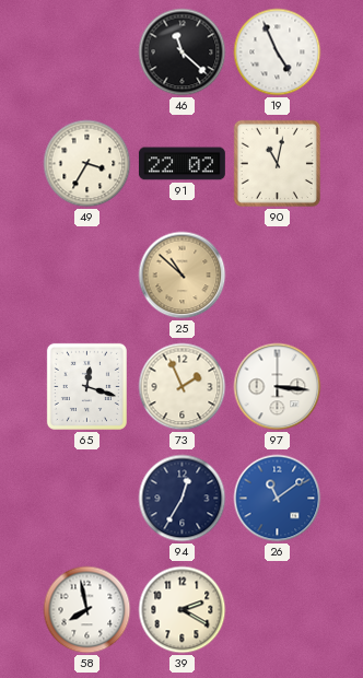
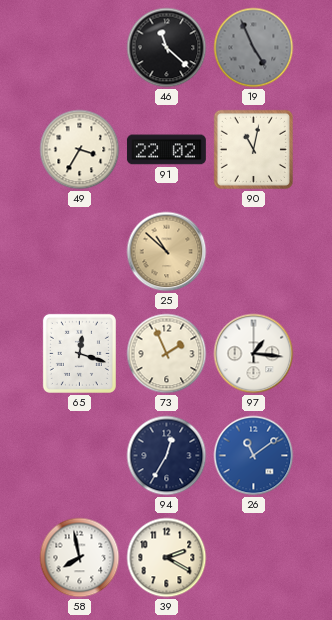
19 dial: white -> grey (254, 48)
97: 3:16 -> 1:16 (254, 354)
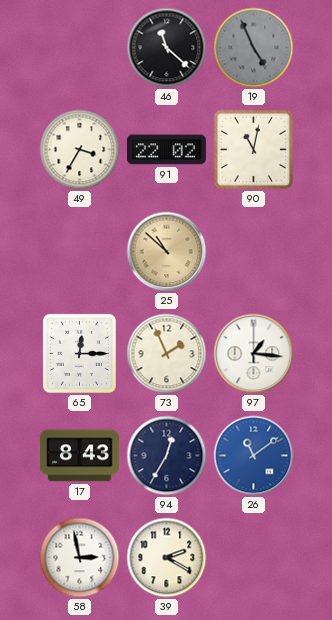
65: 12:18 -> 12:15 (79, 353)
17: none -> 8:43 (79, 456)
58: 7:58 -> 2:58 (80, 558)
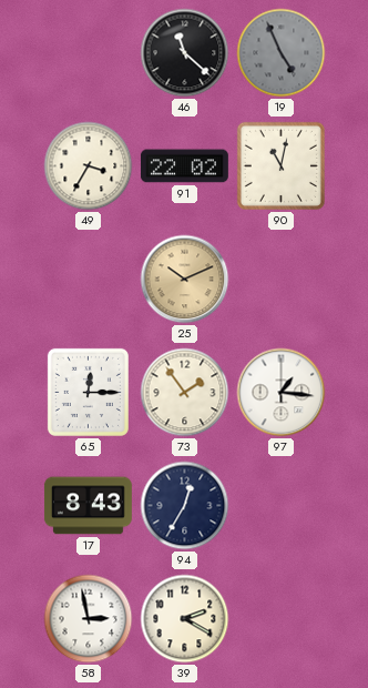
25: 10:52 -> 10:11 (185, 280)
73: 1:56 -> 1:54 (185, 393)
26: 11:09 -> none (254, 456)
